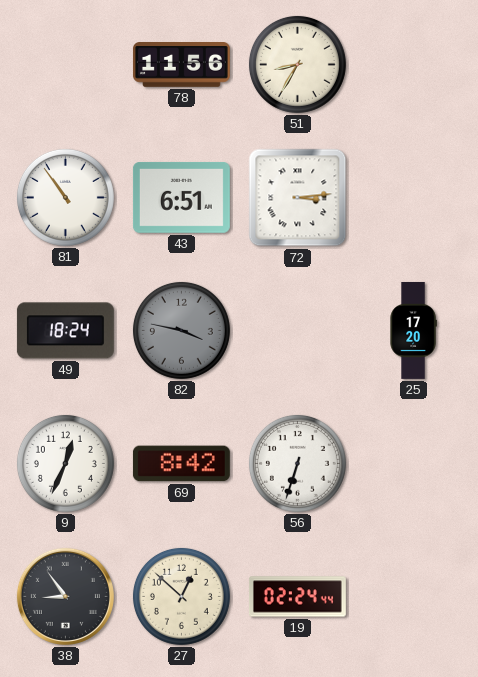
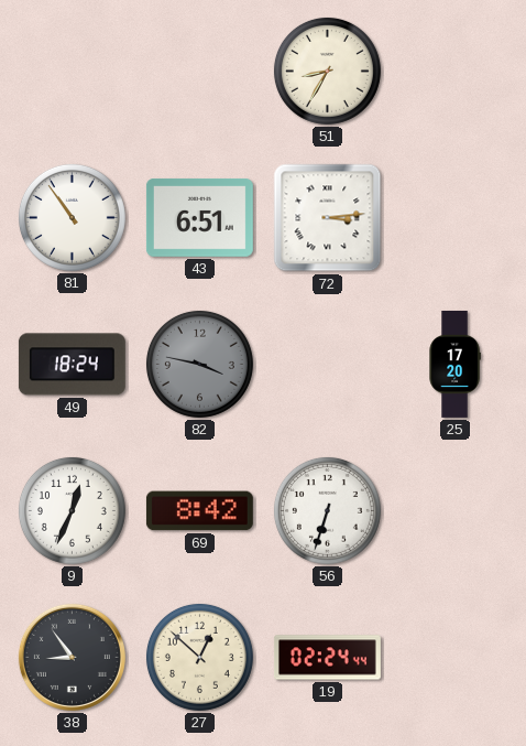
78: 11:56 -> none (181, 65)
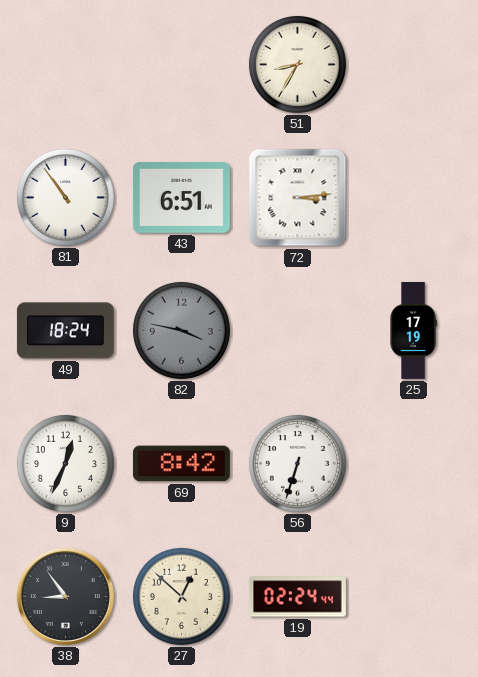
25: 17:20 -> 17:19 (413, 330)
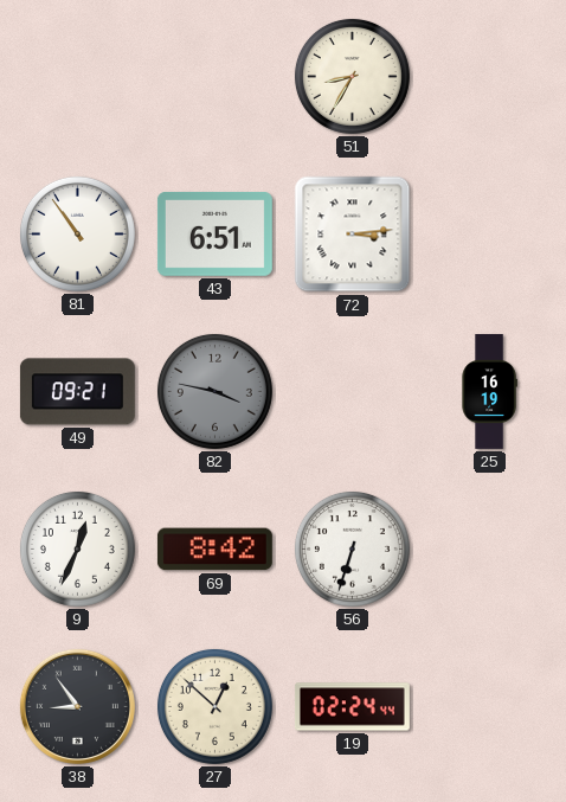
49: 18:24 -> 09:21 (77, 392)
25: 17:19 -> 16:19 (489, 391)
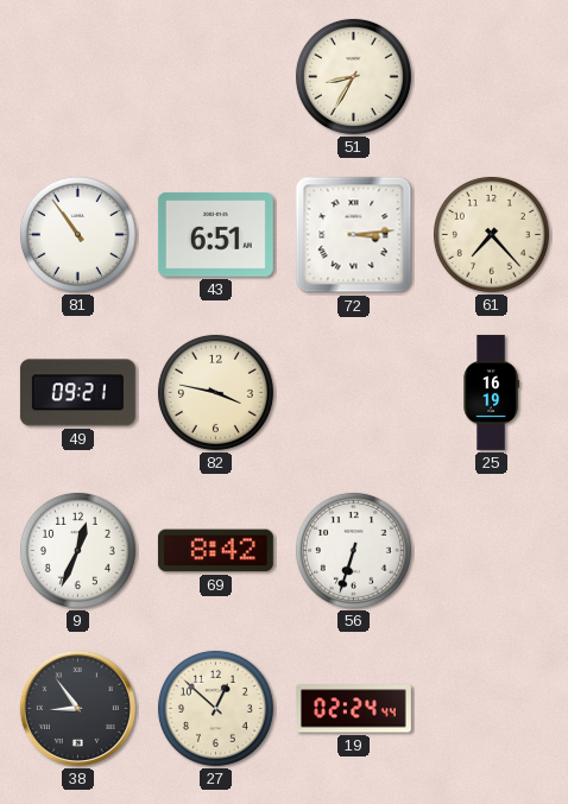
61: none -> 7:23 (491, 234)
82 dial: grey -> cream (215, 392)
